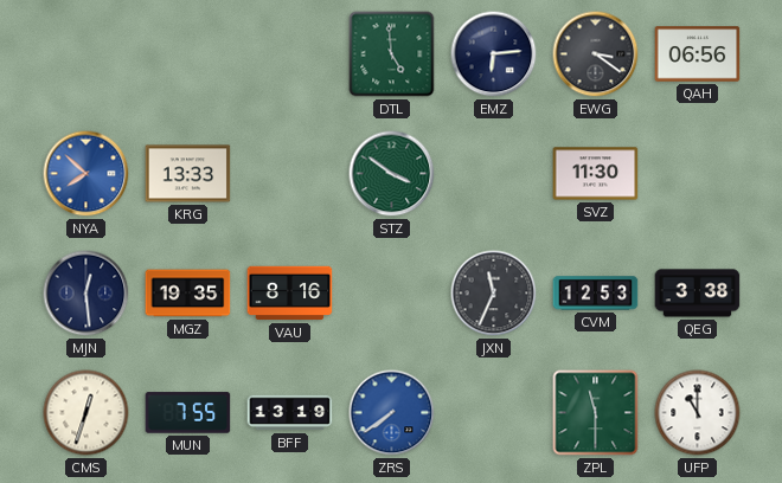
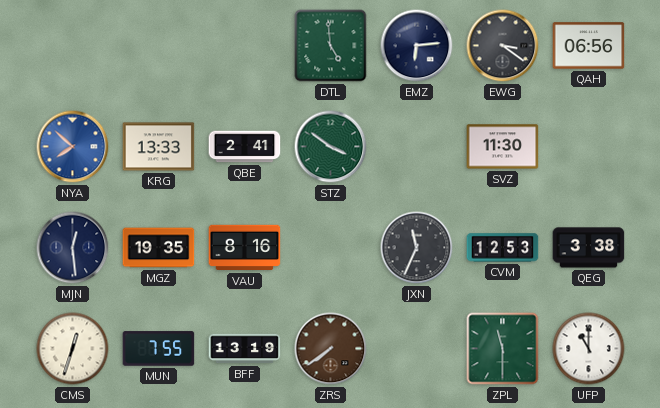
QBE: none -> 2:41 (245, 147)
ZRS dial: blue -> brown (331, 349)
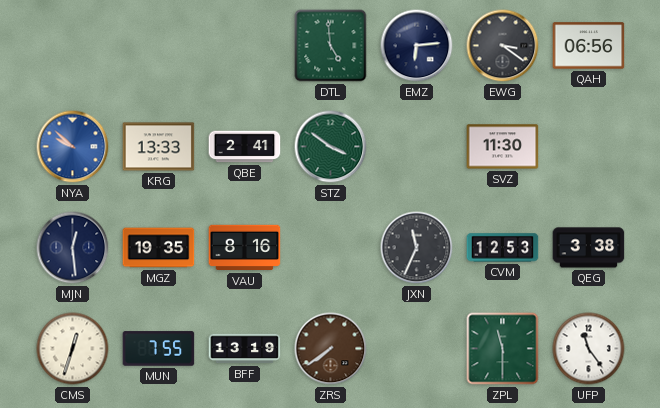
NYA: 7:52 -> 9:52 (73, 147)
UFP: 11:00 -> 11:24 (589, 349)
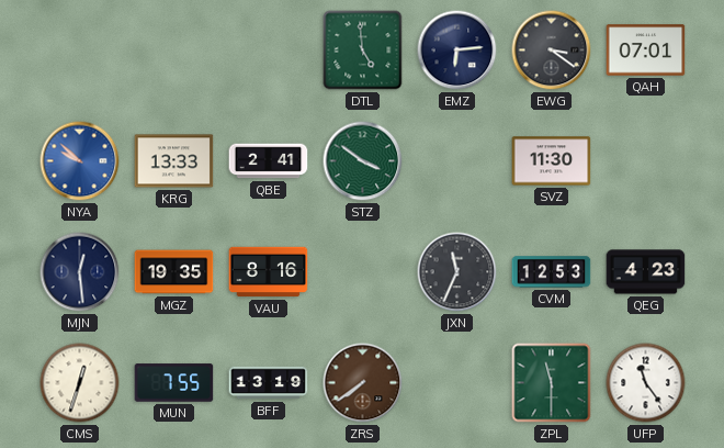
QAH: 06:56 -> 07:01 (646, 51)
QEG: 3:38 -> 4:23 (646, 272)
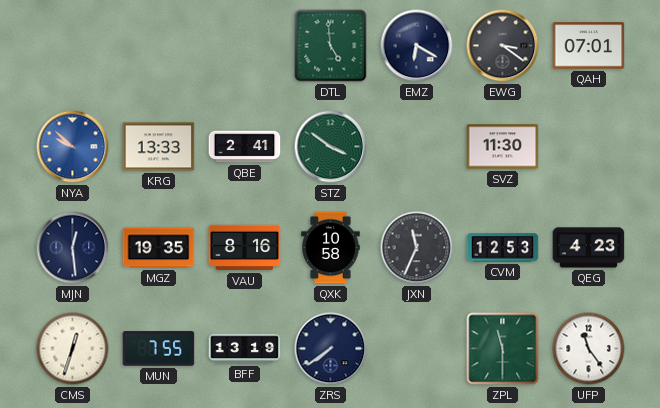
EMZ: 6:14 -> 6:20 (417, 46)
QXK: none -> 10:58 (331, 248)
ZRS dial: brown -> navy (331, 349)
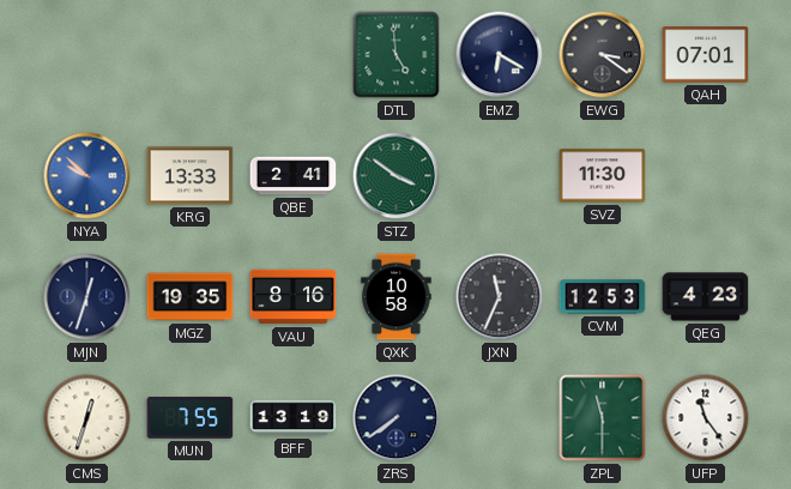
MJN: 12:29 -> 12:33 (87, 297)
